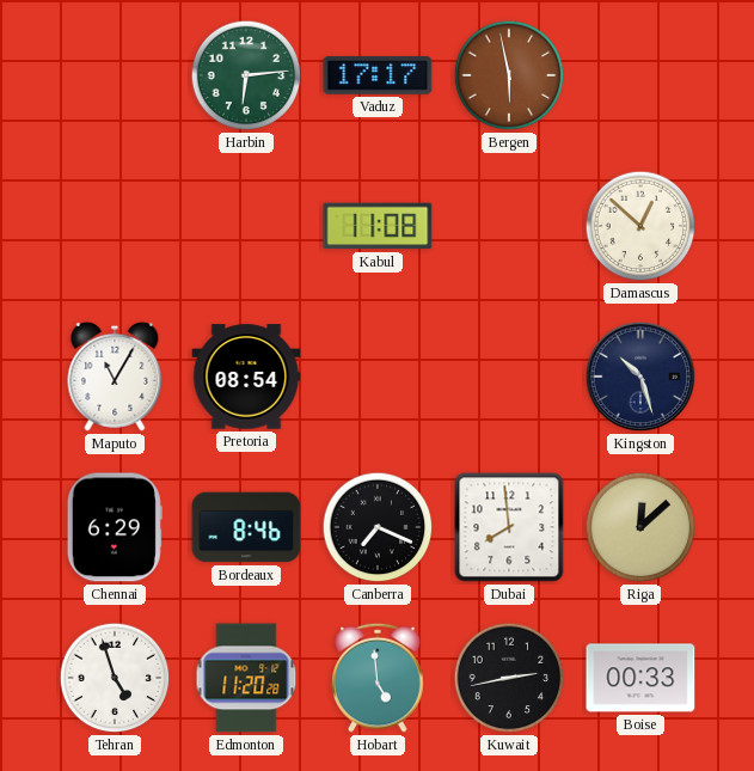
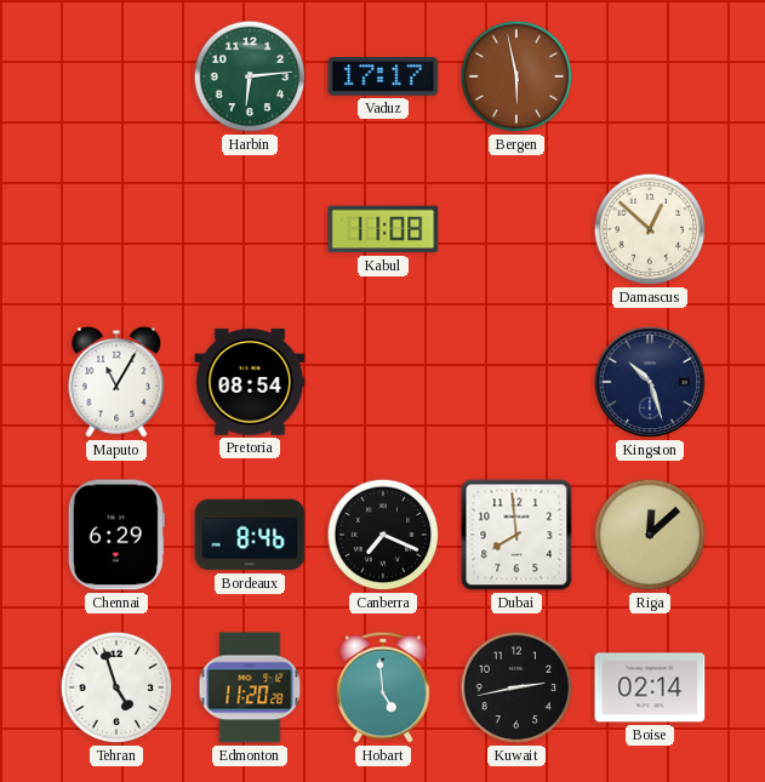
Boise: 00:33 -> 02:14 (650, 687)
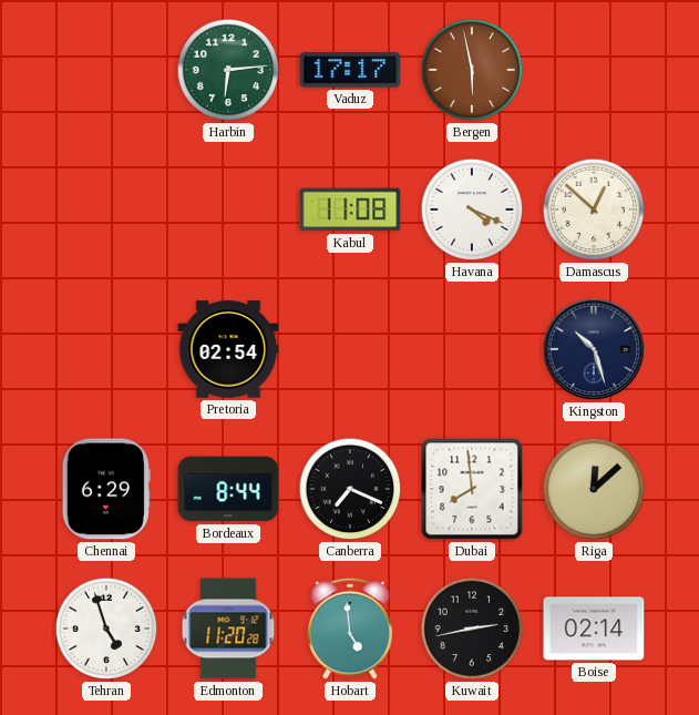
Havana: none -> 4:19 (472, 210)
Maputo: 11:05 -> none (116, 382)
Pretoria: 08:54 -> 02:54 (228, 349)
Bordeaux: 8:46 -> 8:44 (228, 489)
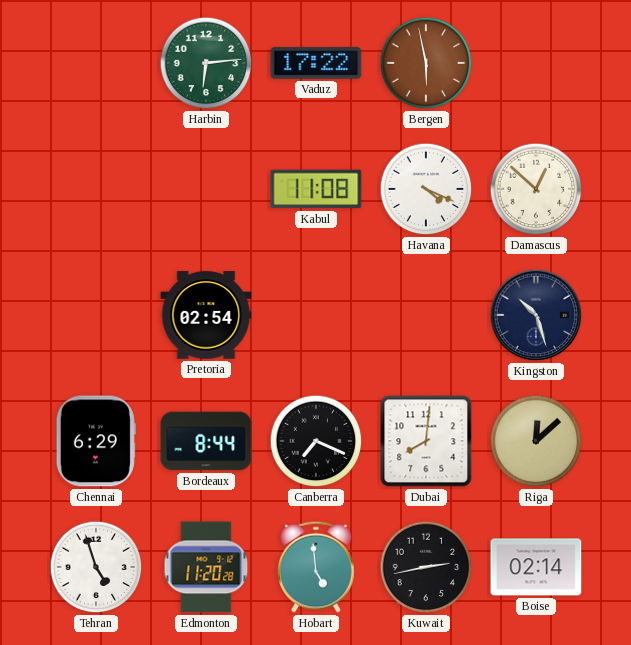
Vaduz: 17:17 -> 17:22 (316, 63)
Dubai: 7:59 -> 8:01 (426, 441)
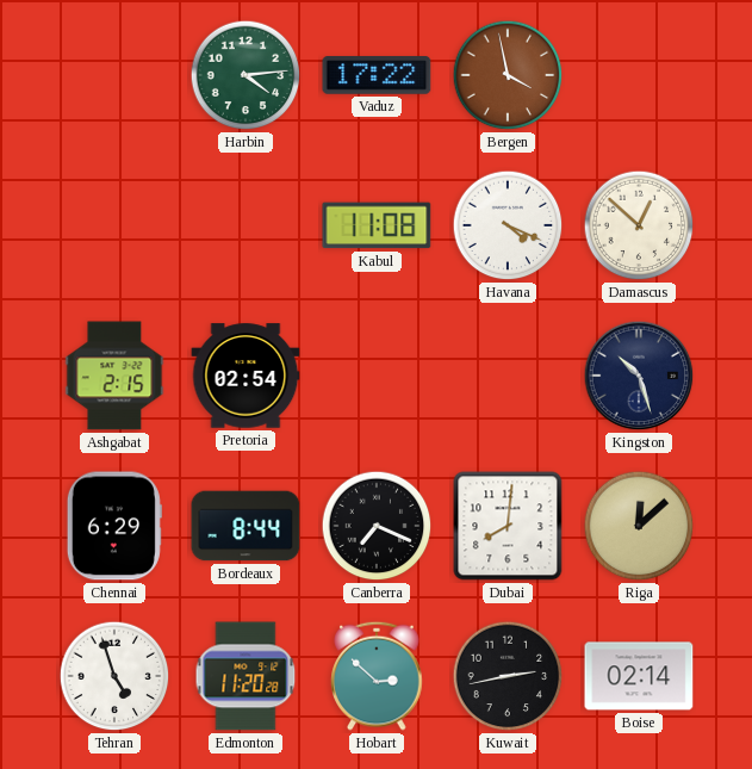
Harbin: 6:14 -> 4:14 (246, 75)
Bergen: 5:58 -> 3:58 (508, 75)
Ashgabat: none -> 2:15 (114, 376)
Hobart: 4:59 -> 2:52 (377, 676)
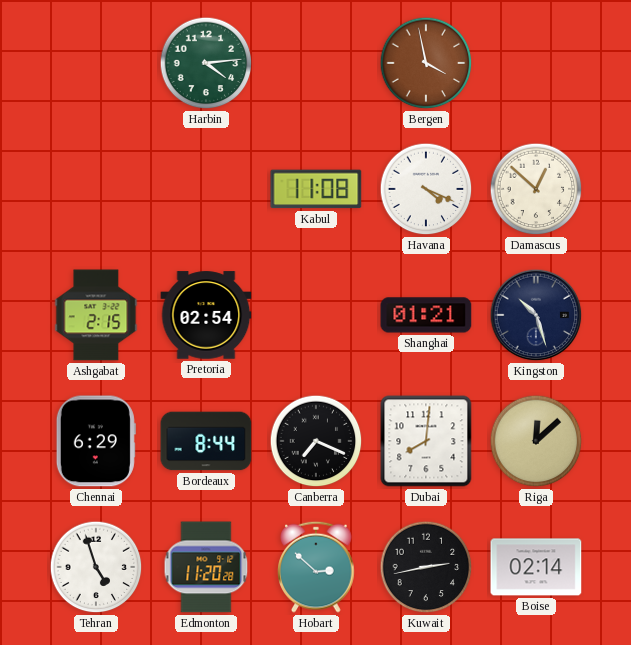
Vaduz: 17:22 -> none (377, 75)
Shanghai: none -> 01:21 (426, 315)
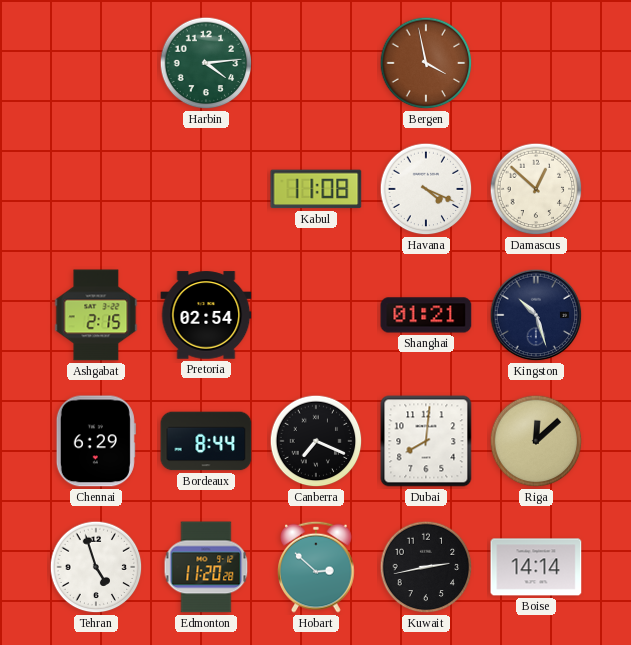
Boise: 02:14 -> 14:14 (536, 567)
